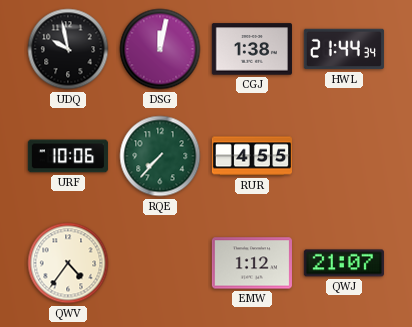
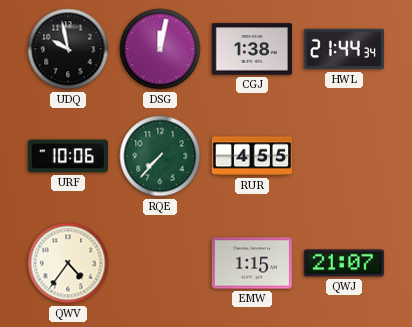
EMW: 1:12 -> 1:15 (252, 263)
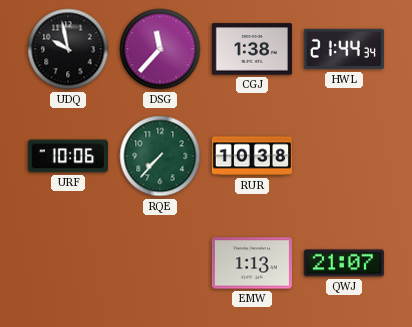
DSG: 12:02 -> 11:37 (160, 49)
RUR: 4:55 -> 10:38 (251, 156)
QWV: 4:36 -> none (68, 263)
EMW: 1:15 -> 1:13 (252, 263)
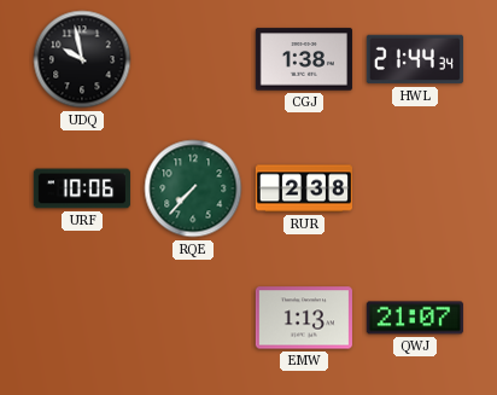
DSG: 11:37 -> none (160, 49)
RUR: 10:38 -> 2:38 (303, 188)
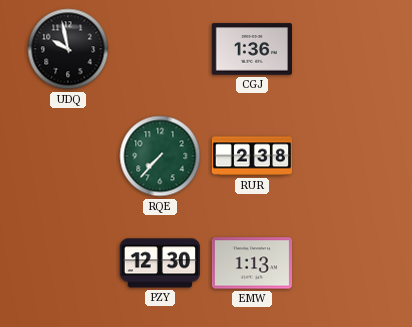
CGJ: 1:38 -> 1:36 (252, 49)
HWL: 21:44 -> none (415, 59)
URF: 10:06 -> none (82, 188)
PZY: none -> 12:30 (160, 263)
QWJ: 21:07 -> none (415, 318)
